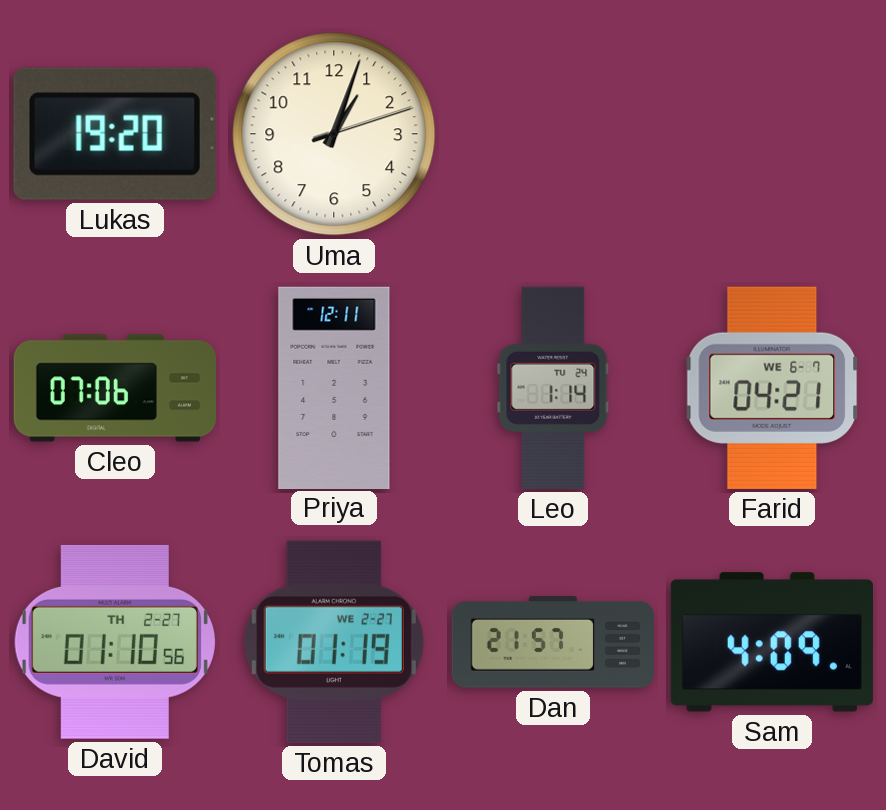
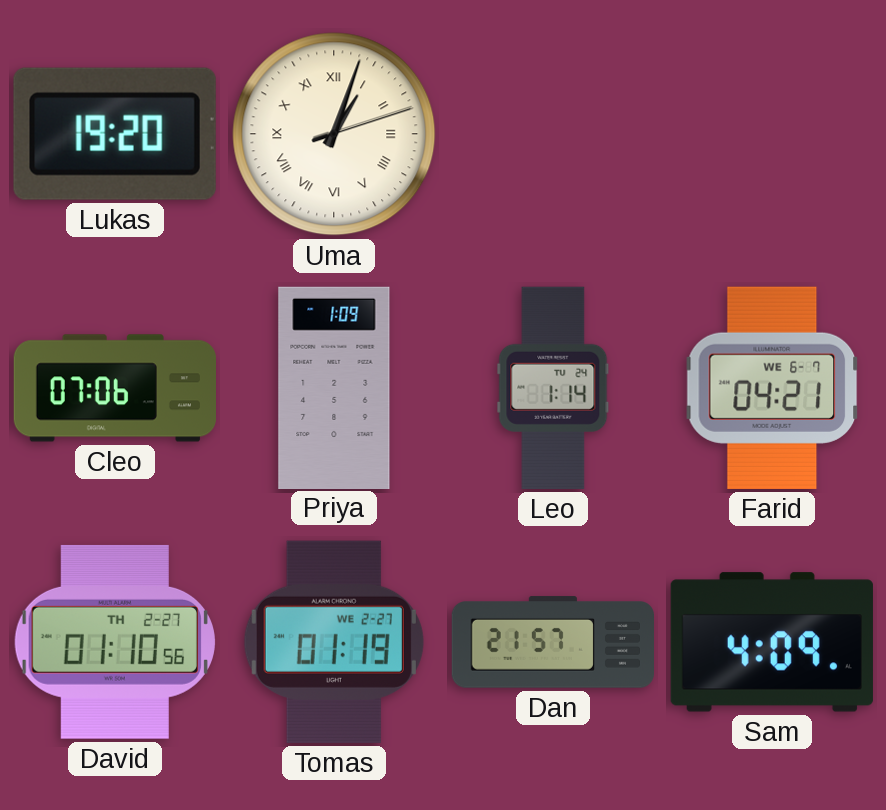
Uma numerals: Arabic -> Roman (334, 134)
Priya: 12:11 -> 1:09 (334, 387)
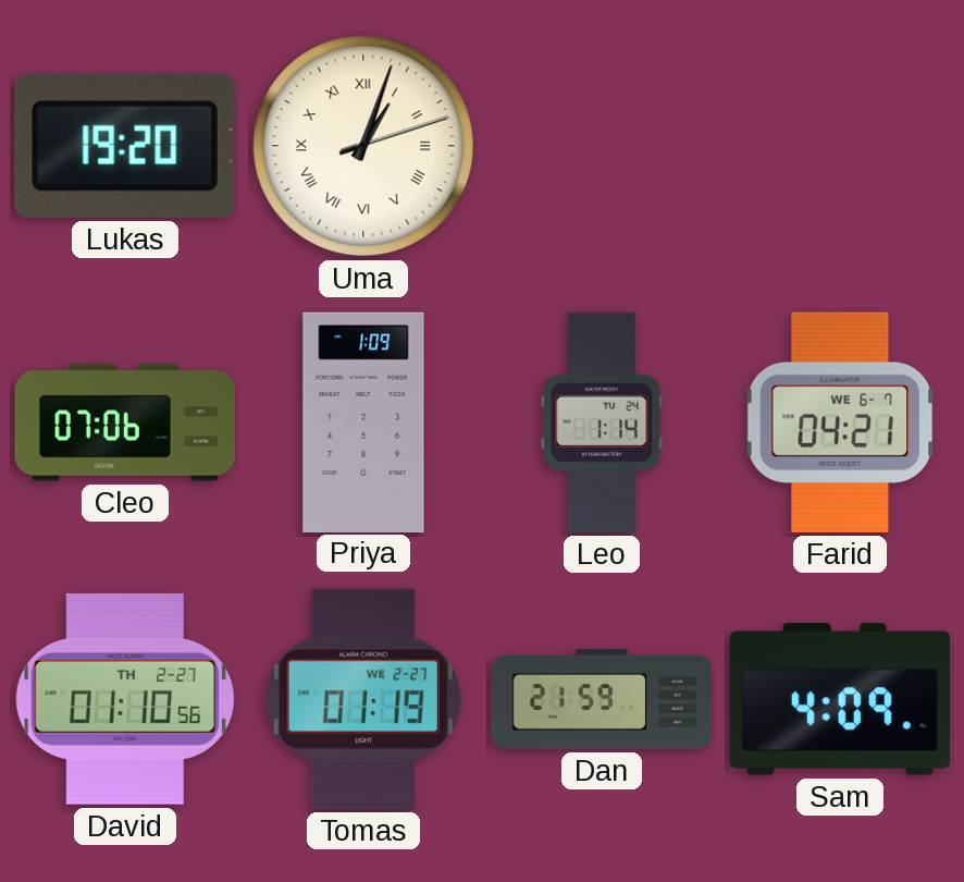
Dan: 21:57 -> 21:59 (601, 699)
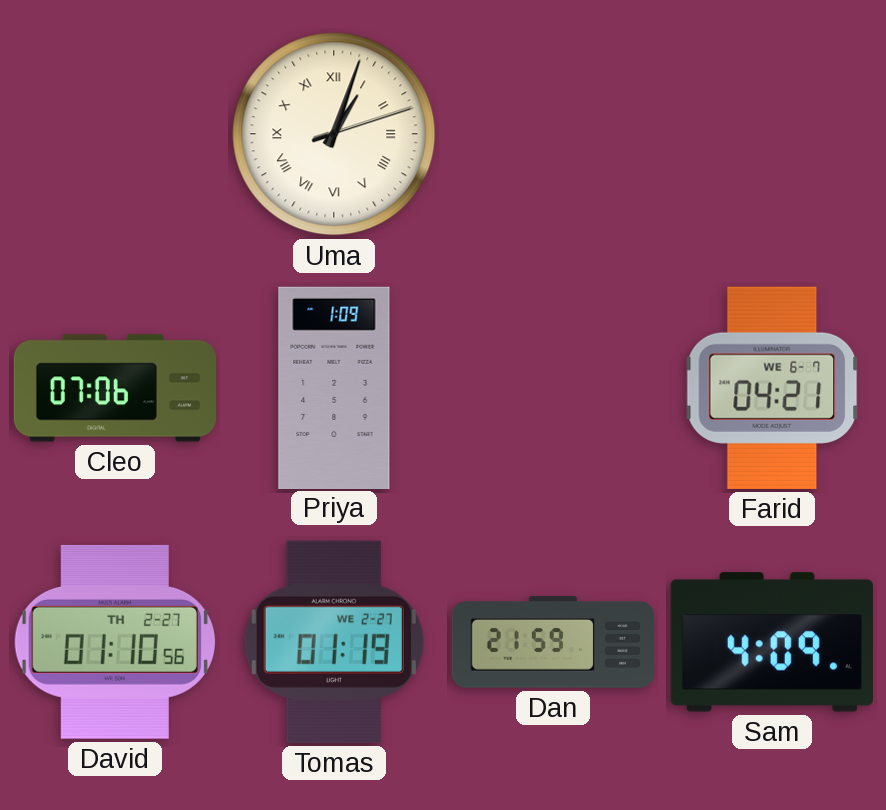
Lukas: 19:20 -> none (125, 146)
Leo: 1:14 -> none (602, 422)
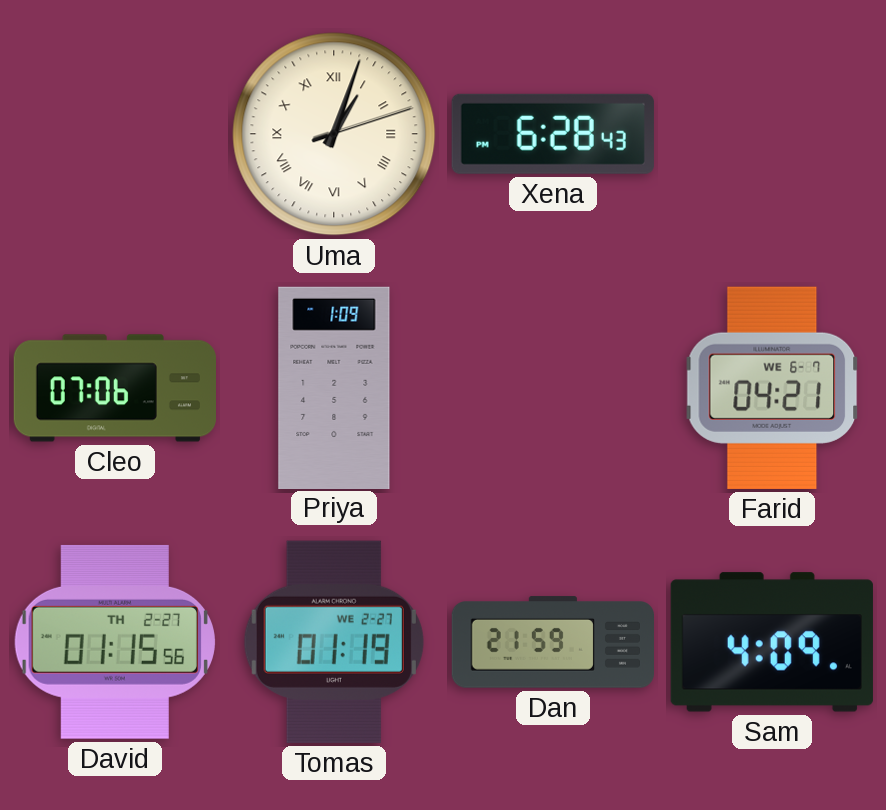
Xena: none -> 6:28 (553, 134)
David: 01:10 -> 01:15 (115, 642)
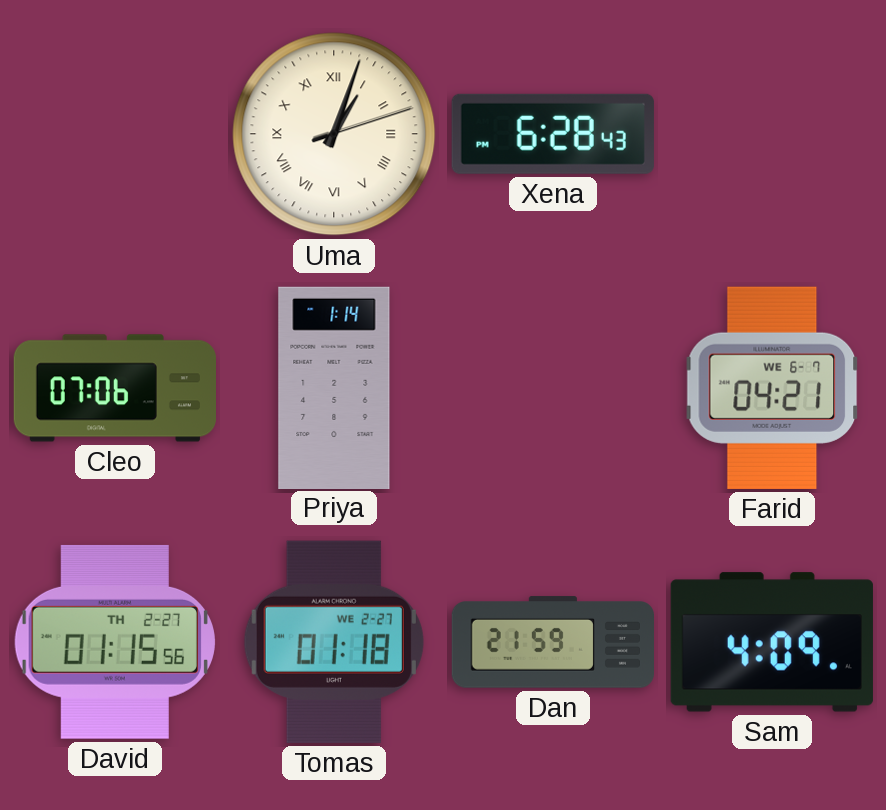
Priya: 1:09 -> 1:14 (334, 387)
Tomas: 01:19 -> 01:18 (334, 642)
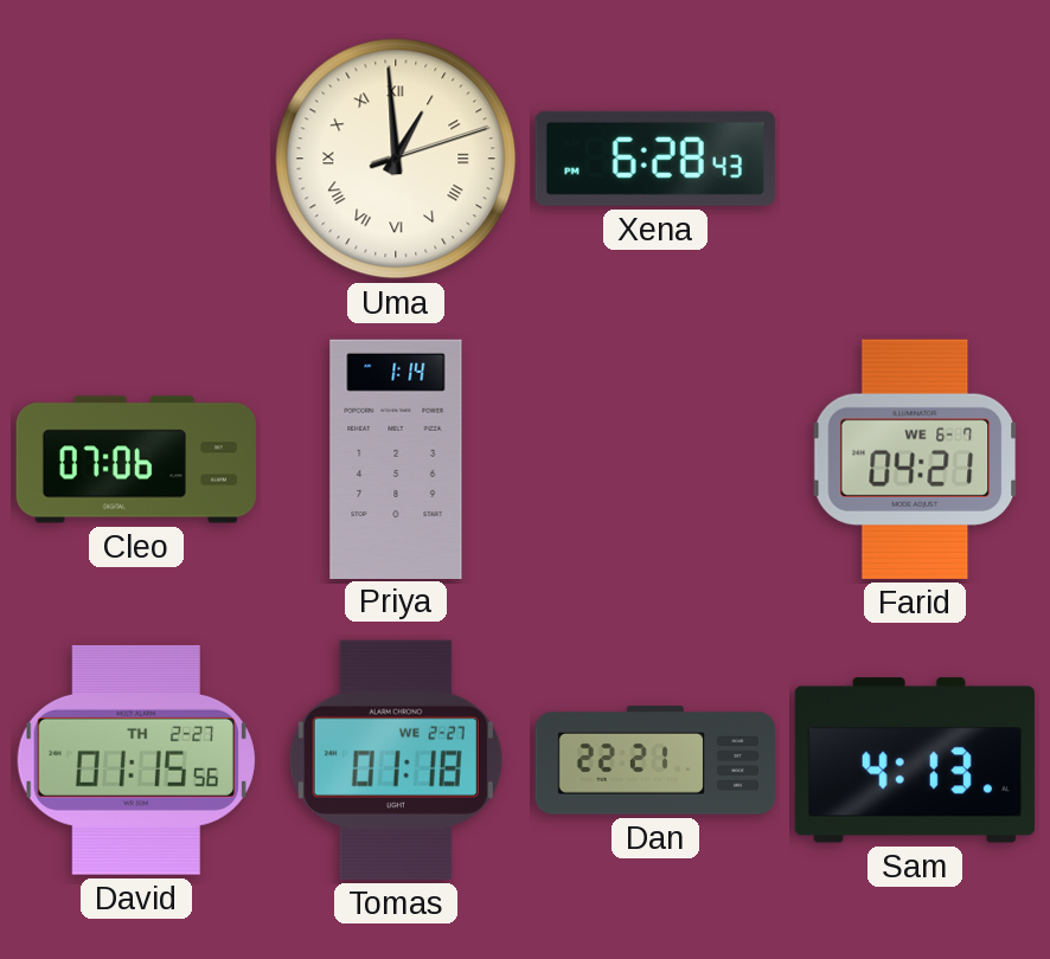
Uma: 1:03 -> 12:59 (396, 159)
Dan: 21:59 -> 22:21 (654, 760)
Sam: 4:09 -> 4:13 (915, 760)
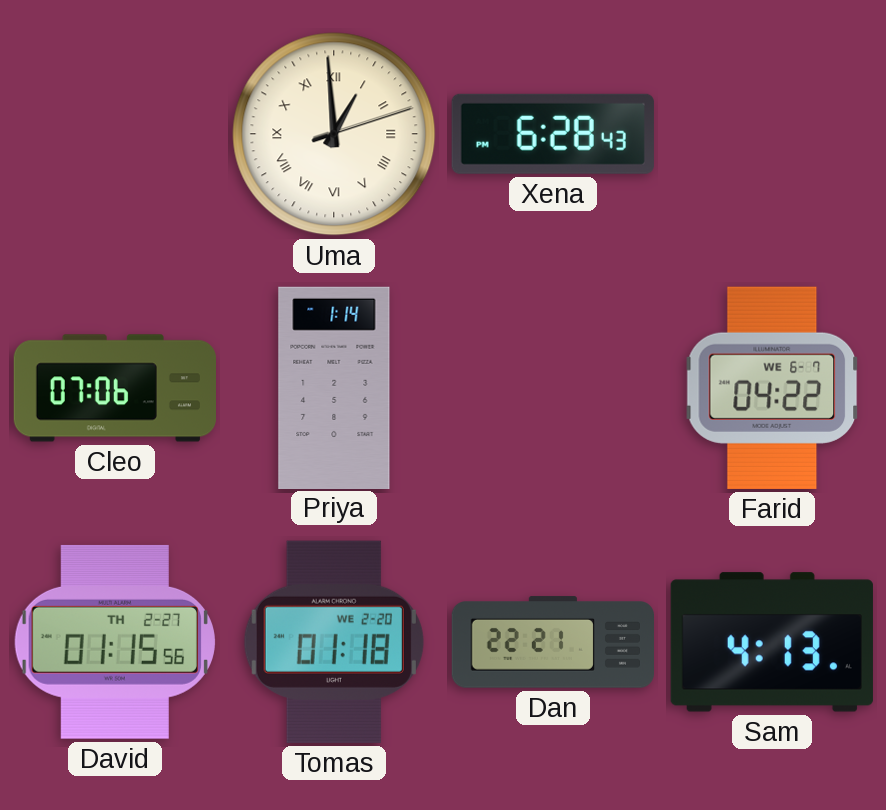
Farid: 04:21 -> 04:22 (772, 388)
Tomas date: WE 2-27 -> WE 2-20 (334, 642)
